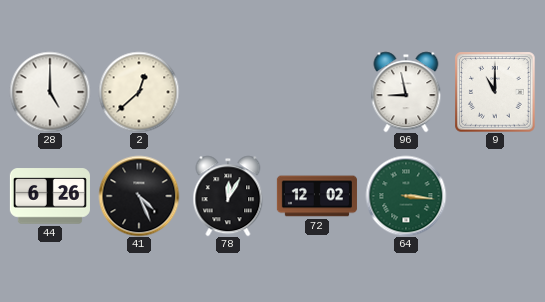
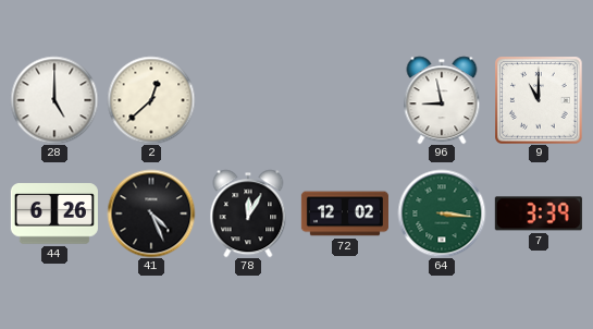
7: none -> 3:39 (539, 214)
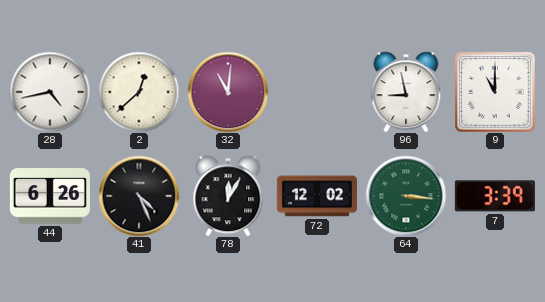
28: 5:00 -> 4:43 (50, 92)
32: none -> 11:01 (228, 92)
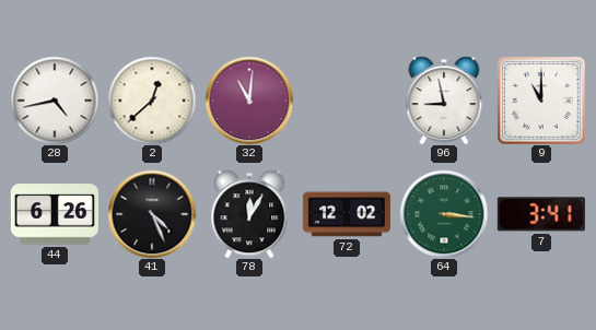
7: 3:39 -> 3:41 (541, 214)
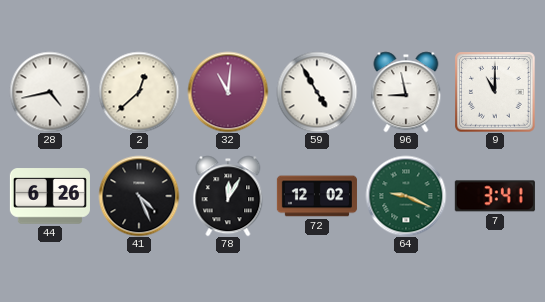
59: none -> 4:55 (317, 92)
64: 3:16 -> 9:19 (406, 196)
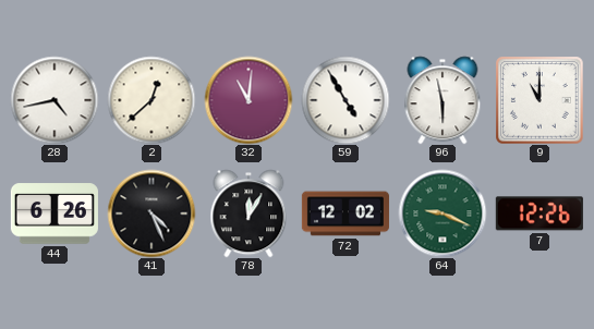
96: 8:58 -> 5:58 (443, 100)
7: 3:41 -> 12:26 (540, 214)
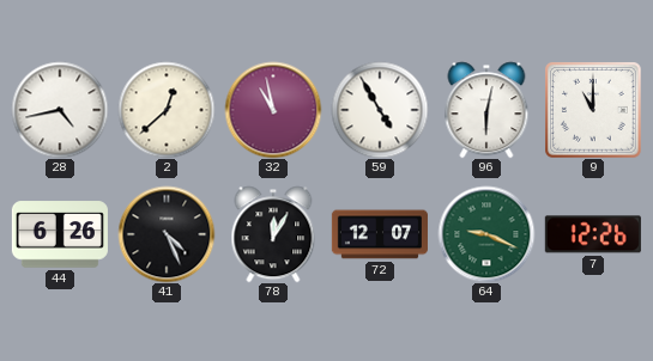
32: 11:01 -> 10:58 (273, 110)
96: 5:58 -> 6:02 (486, 110)
72: 12:02 -> 12:07 (380, 234)
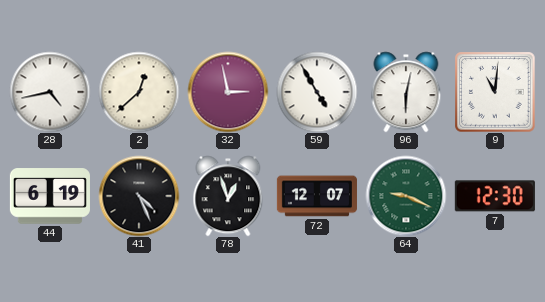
32: 10:58 -> 2:58 (228, 92)
9: 11:00 -> 11:01 (495, 92)
44: 6:26 -> 6:19 (50, 196)
78: 12:05 -> 12:57 (228, 196)
7: 12:26 -> 12:30 (495, 196)
